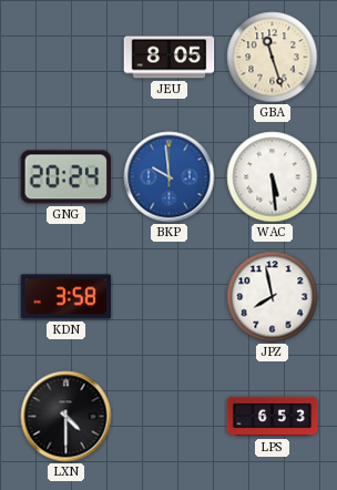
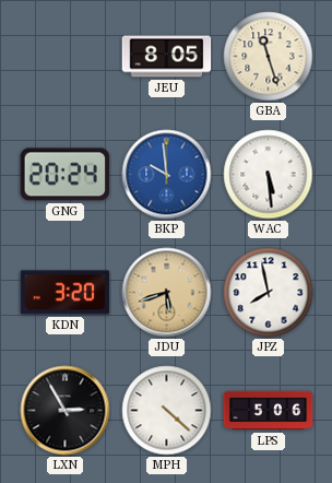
KDN: 3:58 -> 3:20 (66, 293)
JDU: none -> 5:42 (167, 293)
LXN: 4:30 -> 2:55 (66, 411)
MPH: none -> 4:22 (167, 411)
LPS: 6:53 -> 5:06 (269, 411)
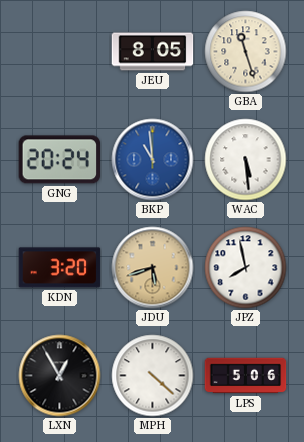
BKP: 9:59 -> 10:59 (153, 160)
LXN: 2:55 -> 12:55 (60, 376)
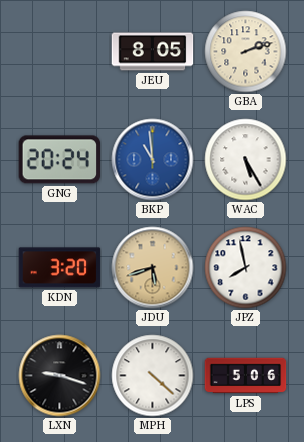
GBA: 11:27 -> 2:12 (246, 52)
WAC: 5:29 -> 5:25 (246, 160)
LXN: 12:55 -> 9:18 (60, 376)
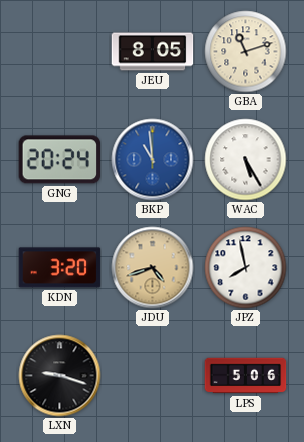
GBA: 2:12 -> 11:12 (246, 52)
JDU: 5:42 -> 4:42 (153, 268)
MPH: 4:22 -> none (153, 376)
